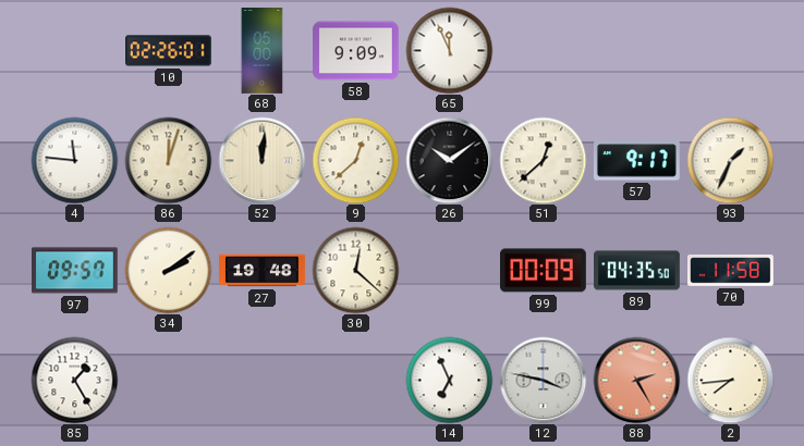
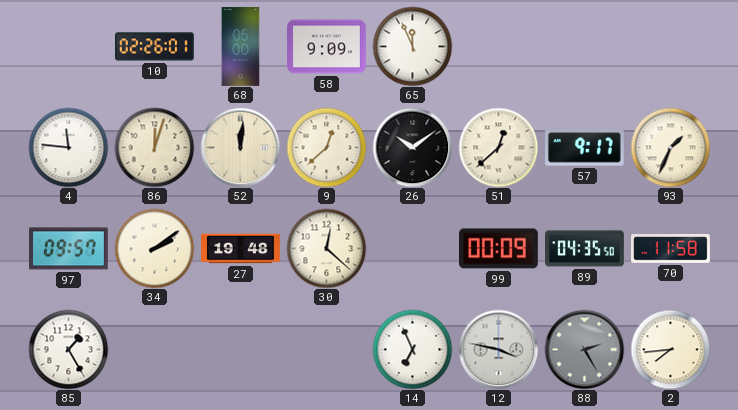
88 dial: salmon -> grey (584, 349)
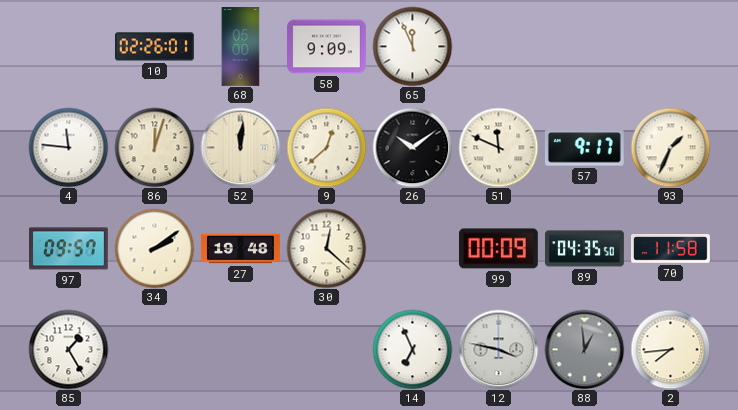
51: 12:38 -> 11:49 (498, 147)
88: 2:25 -> 12:59 (584, 349)
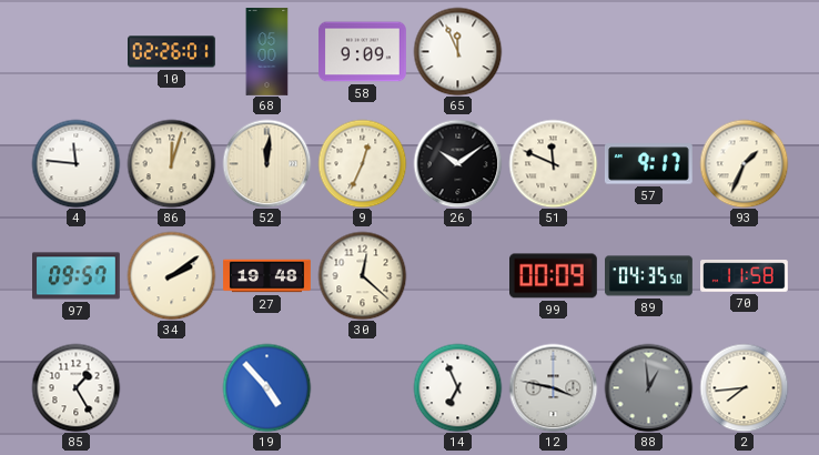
9: 12:38 -> 12:34 (362, 163)
19: none -> 4:53 (266, 387)
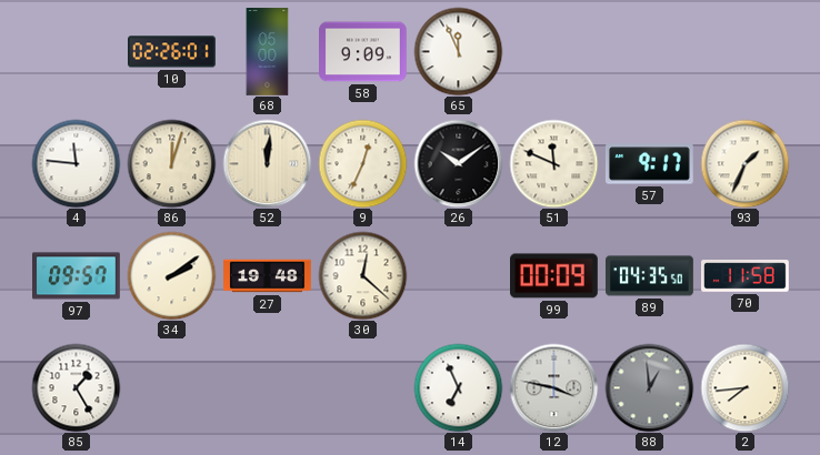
19: 4:53 -> none (266, 387)
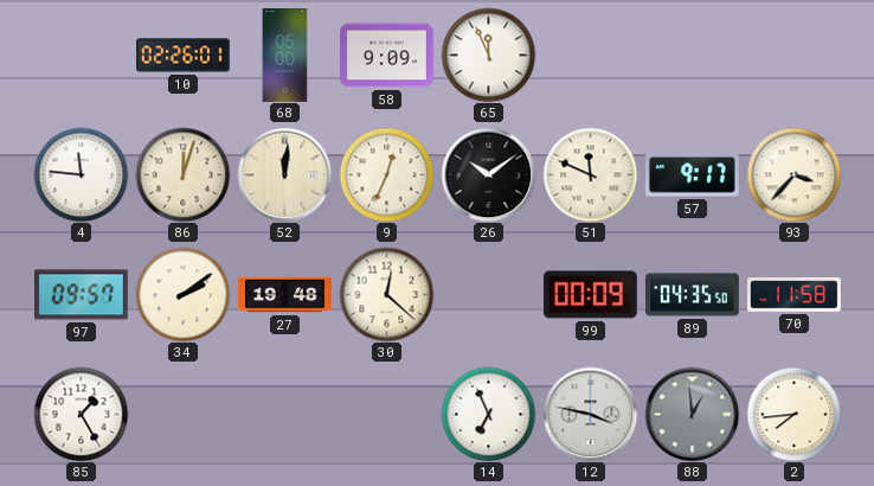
93: 1:34 -> 3:37 (793, 174)
